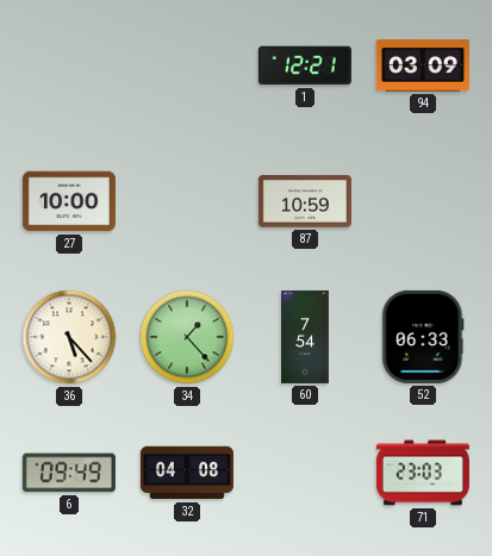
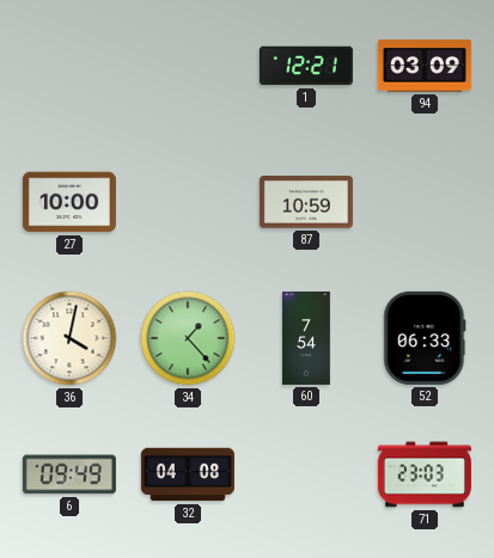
36: 5:23 -> 4:02 (69, 338)
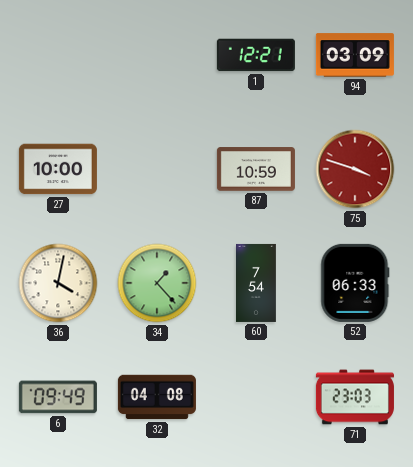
75: none -> 3:48 (355, 169)
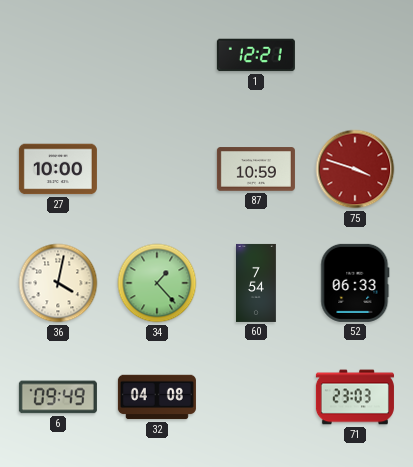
94: 03:09 -> none (355, 55)
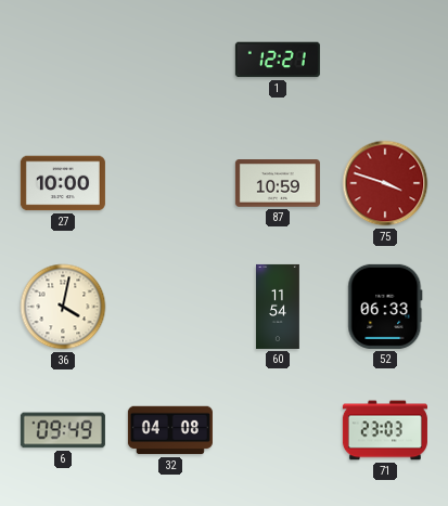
34: 1:23 -> none (157, 283)
60: 7:54 -> 11:54 (279, 307)
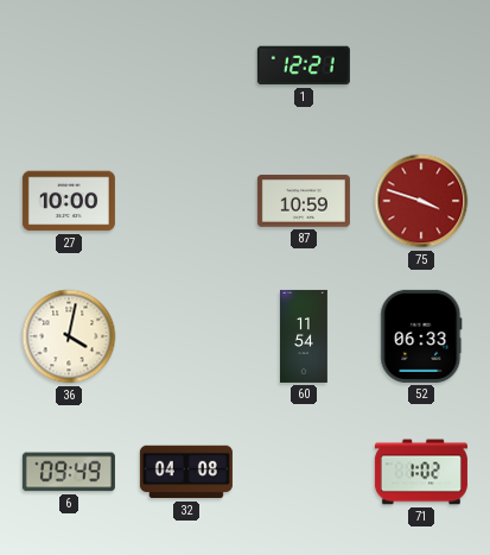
71: 23:03 -> 1:02 (421, 472)
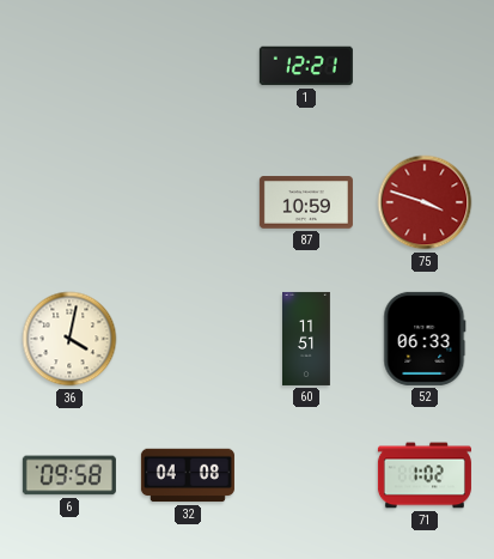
27: 10:00 -> none (69, 201)
60: 11:54 -> 11:51 (307, 339)
6: 09:49 -> 09:58 (69, 475)
